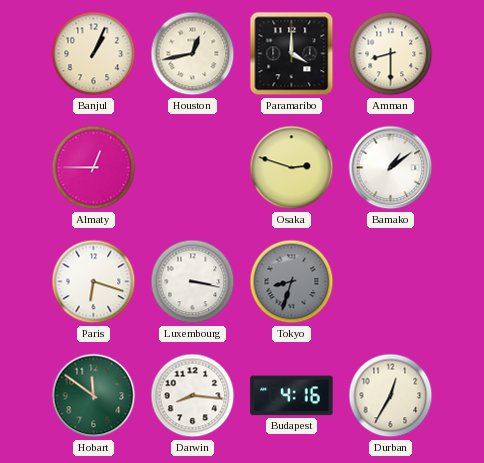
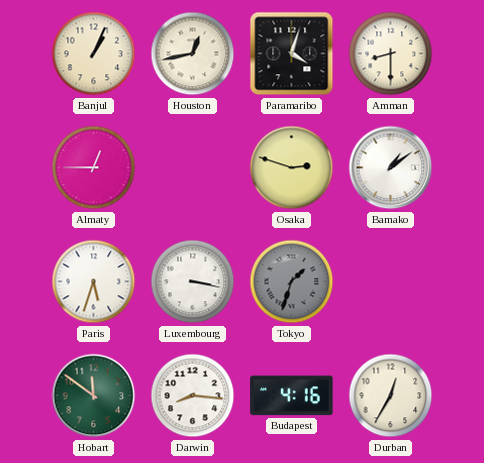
Paramaribo: 4:00 -> 4:03 (292, 54)
Paris: 6:18 -> 5:33 (94, 282)
Tokyo: 8:33 -> 1:33 (292, 282)
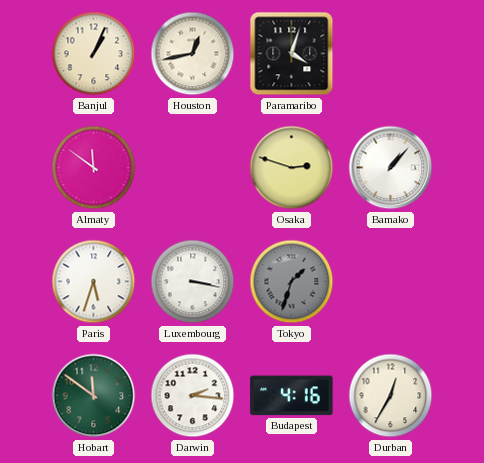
Amman: 8:30 -> none (391, 54)
Almaty: 12:45 -> 11:51 (94, 168)
Bamako: 1:09 -> 1:07 (391, 168)
Darwin: 8:16 -> 2:16 (193, 396)
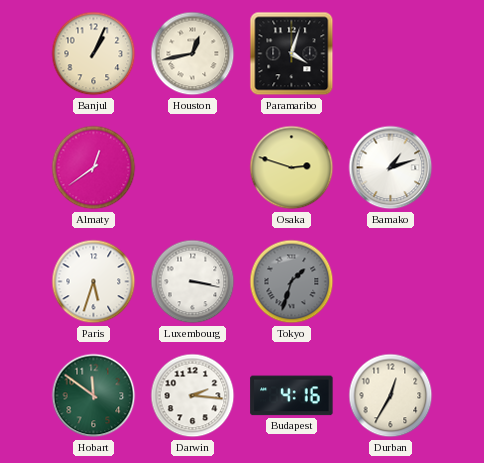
Almaty: 11:51 -> 12:39 (94, 168)
Bamako: 1:07 -> 1:12 (391, 168)
